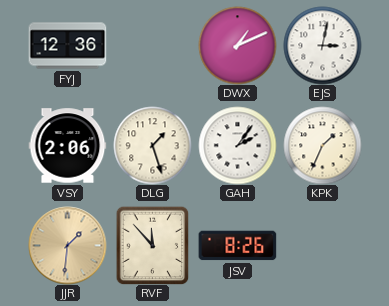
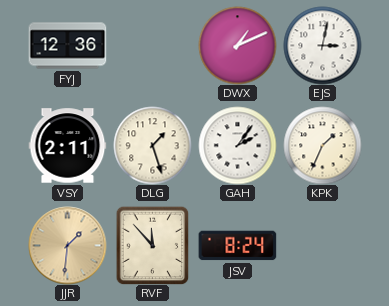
VSY: 2:06 -> 2:11 (67, 146)
JSV: 8:26 -> 8:24 (237, 246)
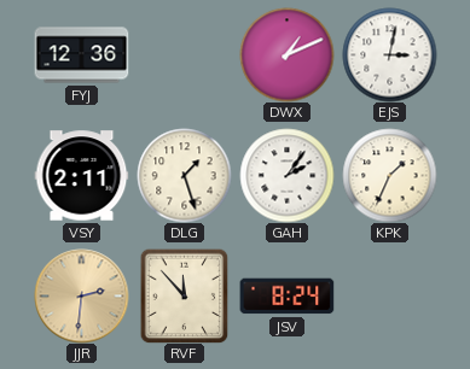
JJR: 1:31 -> 2:31 (81, 295)
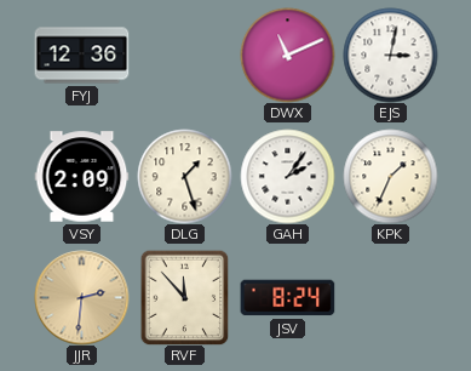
DWX: 1:11 -> 11:11 (287, 55)
VSY: 2:11 -> 2:09 (81, 177)
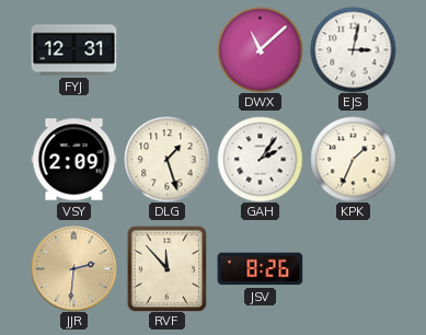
FYJ: 12:36 -> 12:31 (73, 50)
DWX: 11:11 -> 11:08 (260, 49)
JSV: 8:24 -> 8:26 (260, 269)
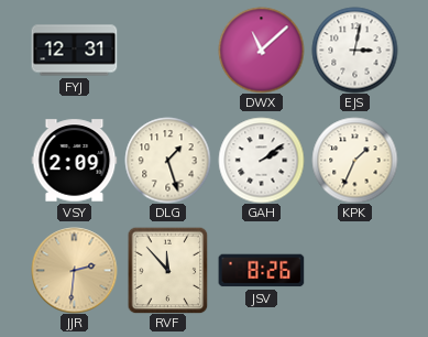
GAH: 2:06 -> 2:09 (261, 160)
